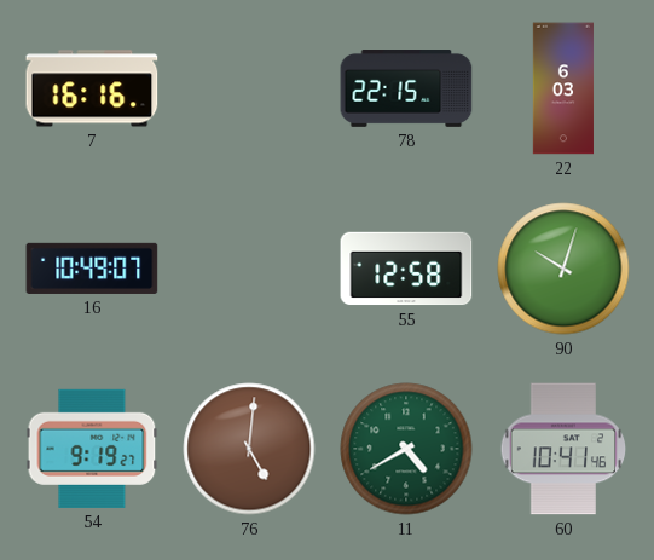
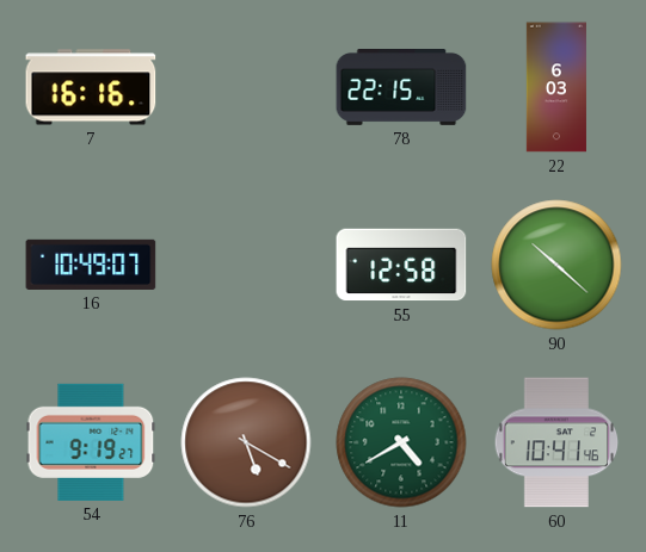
90: 10:03 -> 10:22 (556, 265)
76: 5:01 -> 5:20 (246, 442)
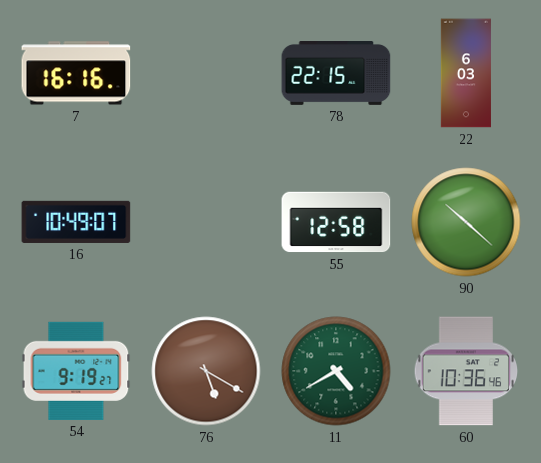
60: 10:41 -> 10:36 (466, 371)
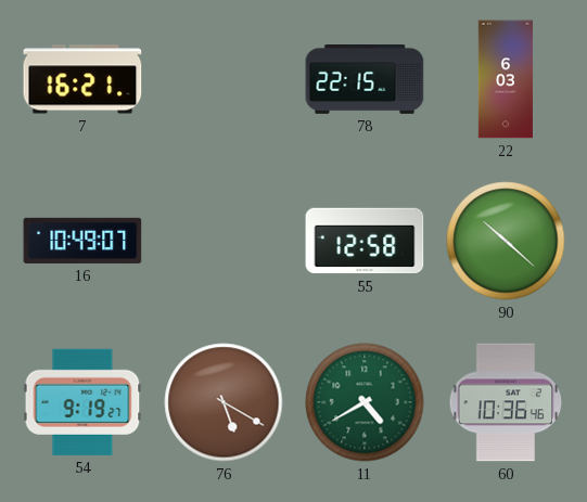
7: 16:16 -> 16:21 (82, 79)
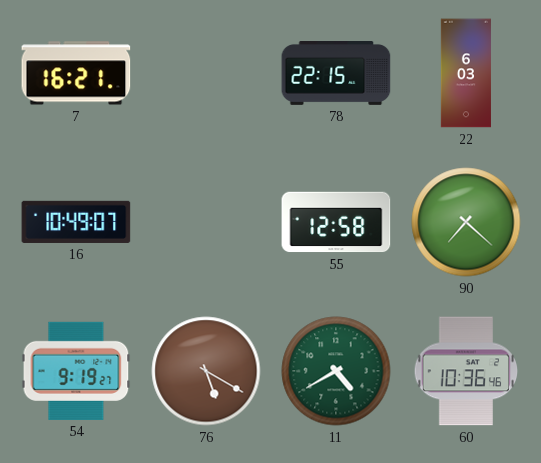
90: 10:22 -> 7:22 (466, 222)
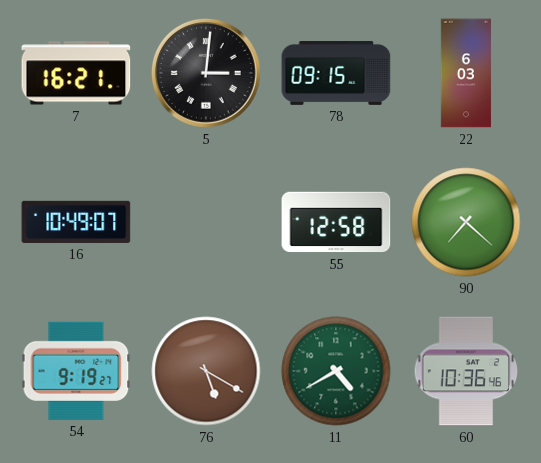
5: none -> 3:01 (206, 73)
78: 22:15 -> 09:15 (336, 74)
